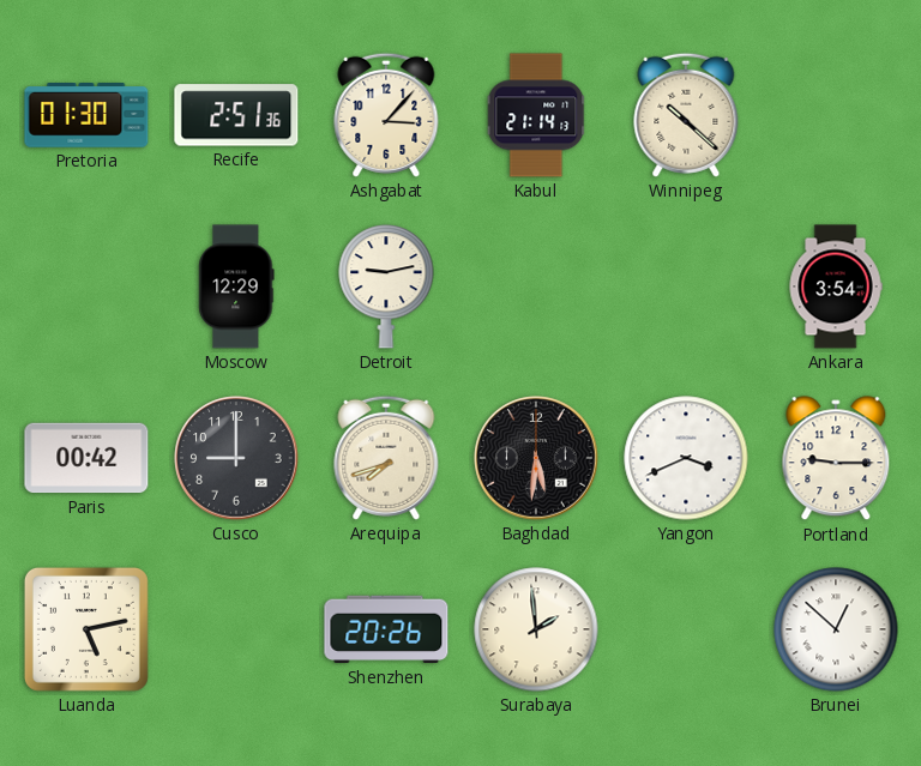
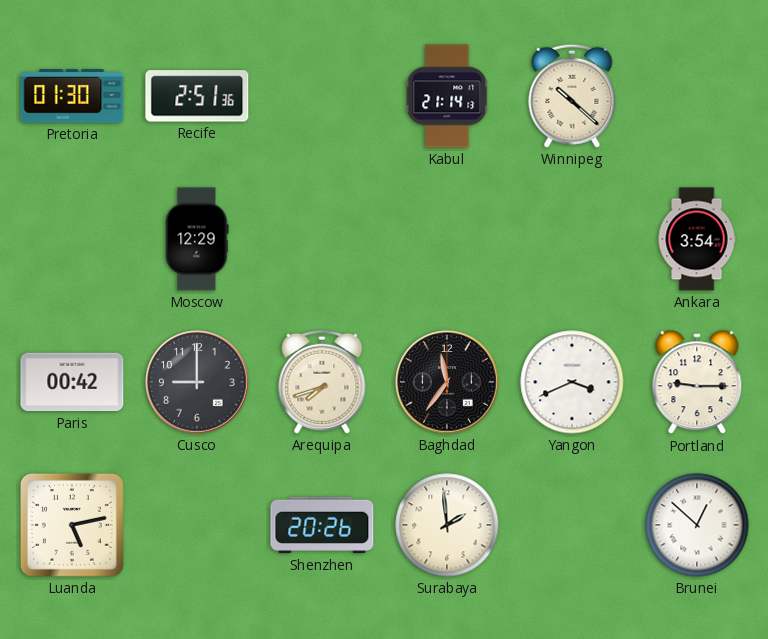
Ashgabat: 3:07 -> none (386, 115)
Detroit: 9:13 -> none (386, 287)
Baghdad: 5:31 -> 11:36 (447, 382)
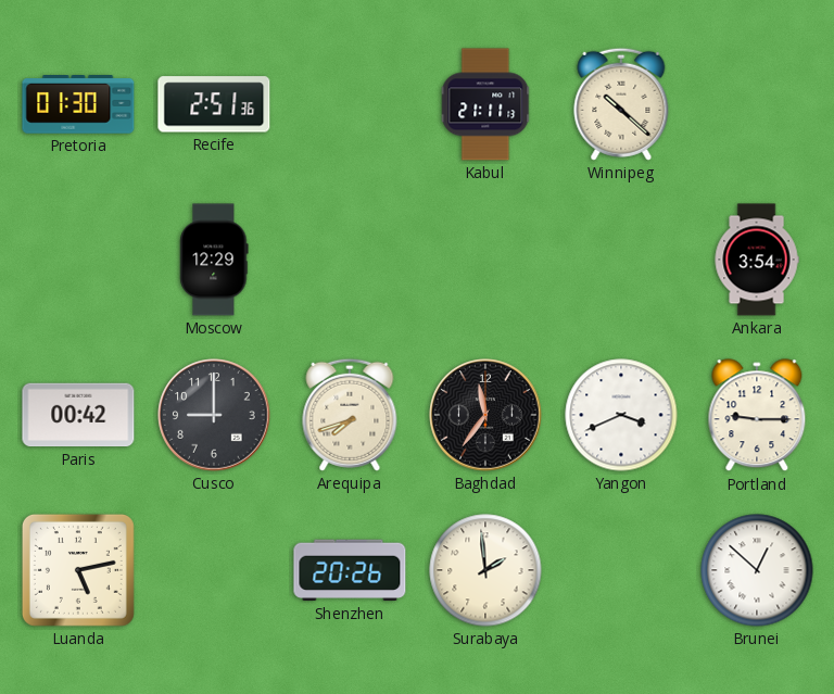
Kabul: 21:14 -> 21:11 (485, 104)
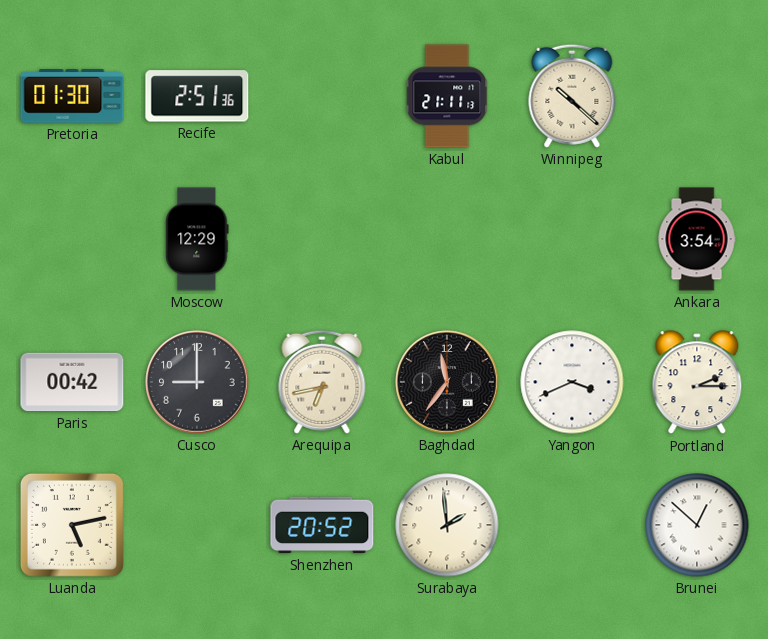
Arequipa: 7:42 -> 6:43 (322, 382)
Portland: 9:15 -> 2:15 (697, 383)
Shenzhen: 20:26 -> 20:52 (322, 525)
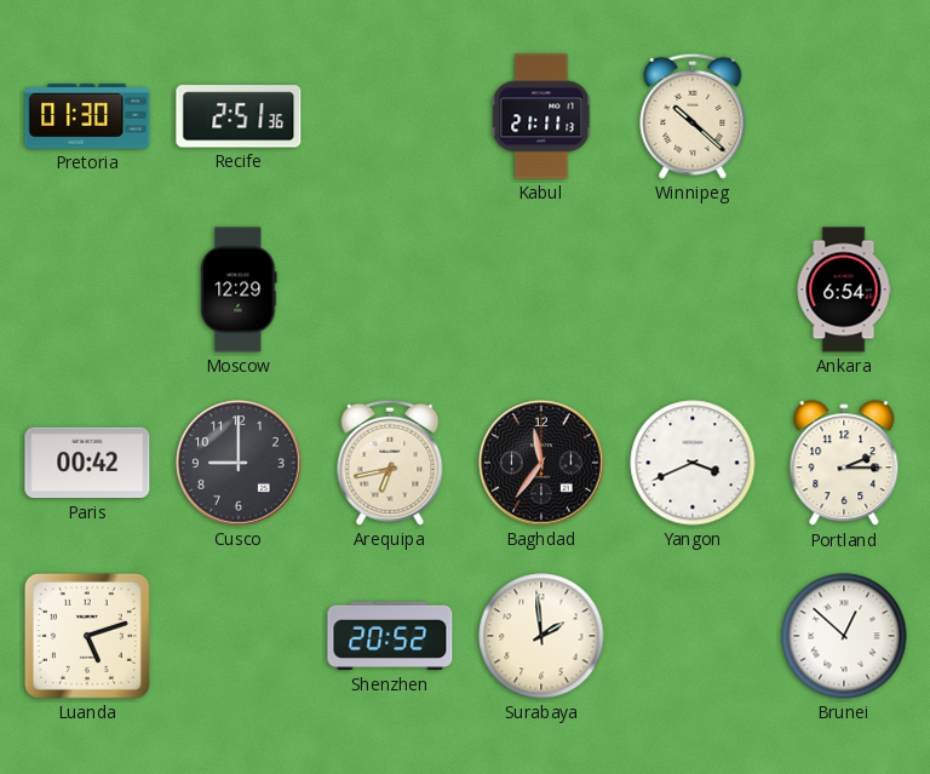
Ankara: 3:54 -> 6:54 (844, 289)
Luanda: 5:13 -> 5:12 (87, 636)
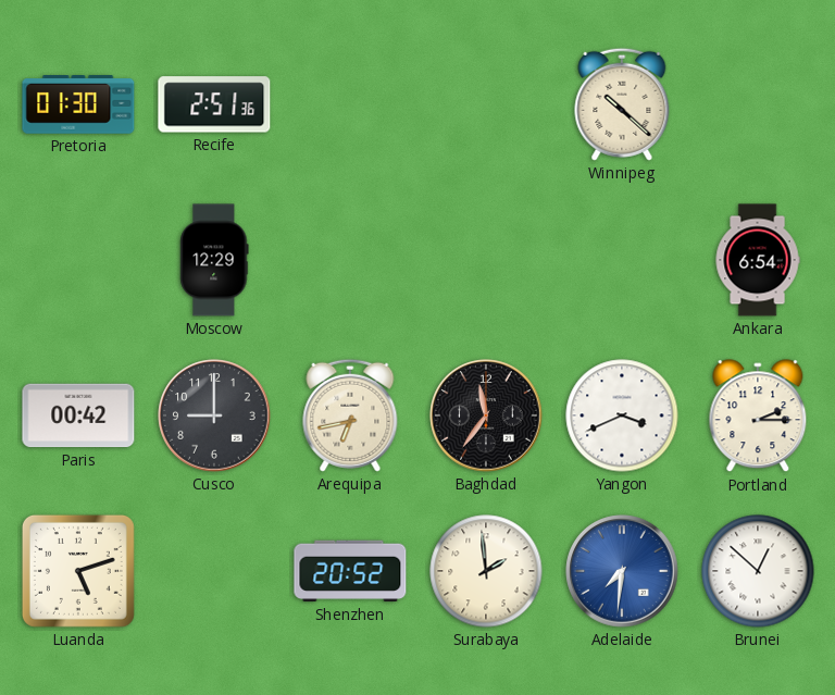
Kabul: 21:11 -> none (541, 116)
Adelaide: none -> 7:31 (622, 571)
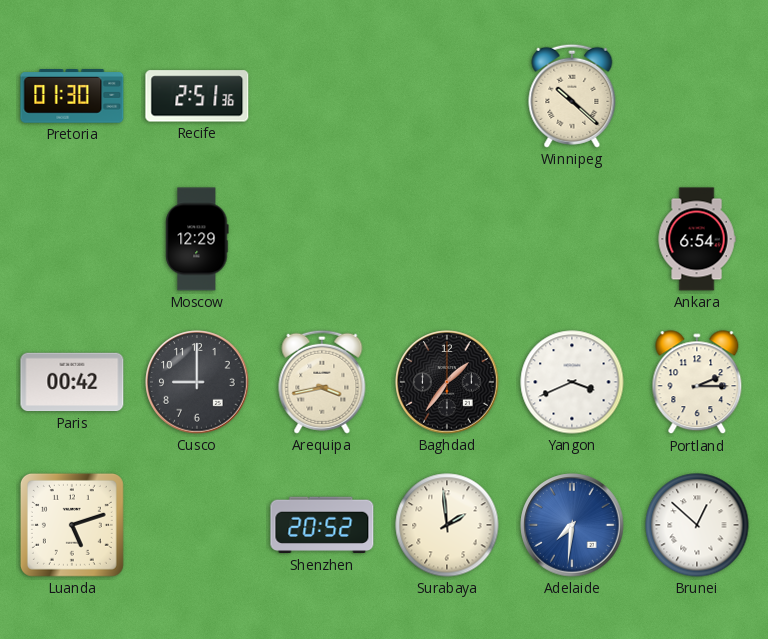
Arequipa: 6:43 -> 3:43 (322, 382)
Baghdad: 11:36 -> 1:36 (447, 382)
